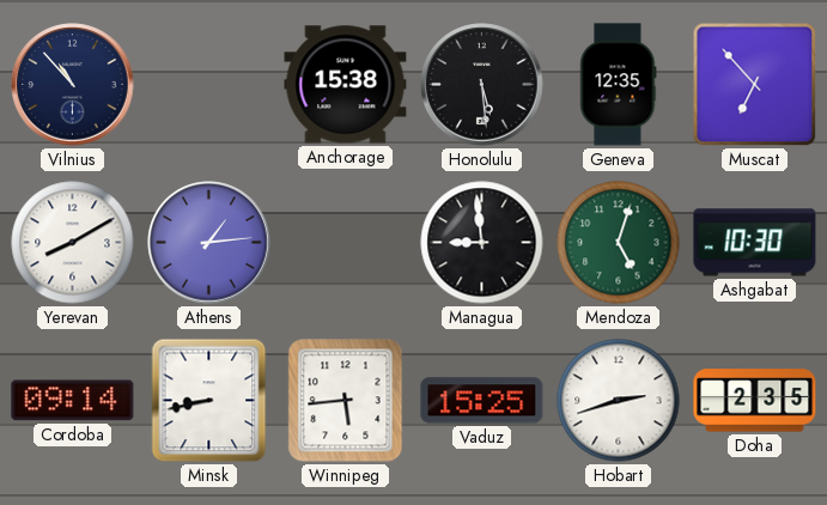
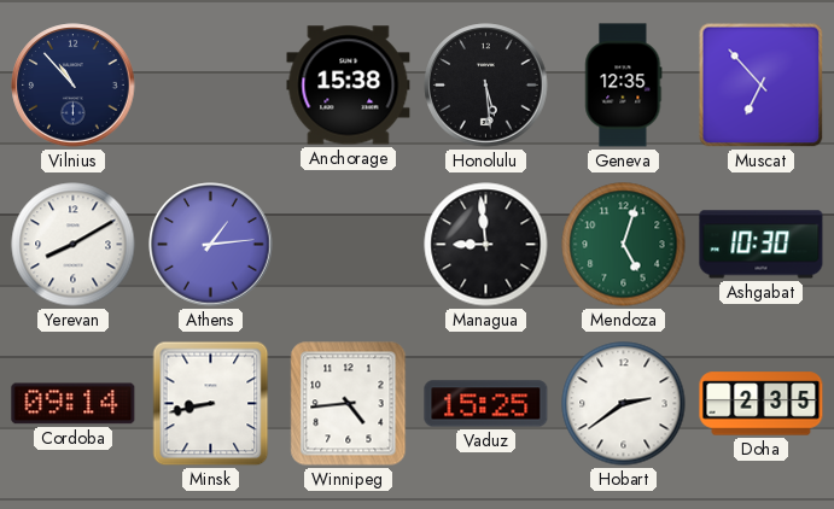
Winnipeg: 5:44 -> 4:44 (349, 404)
Hobart: 2:42 -> 2:39 (624, 404)
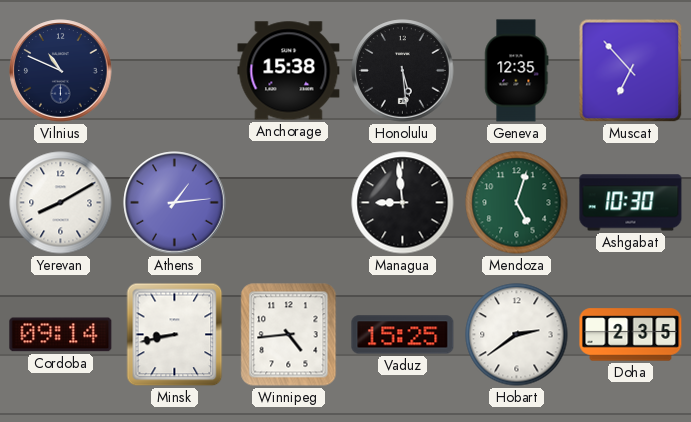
Vilnius: 10:53 -> 10:49 (61, 71)
